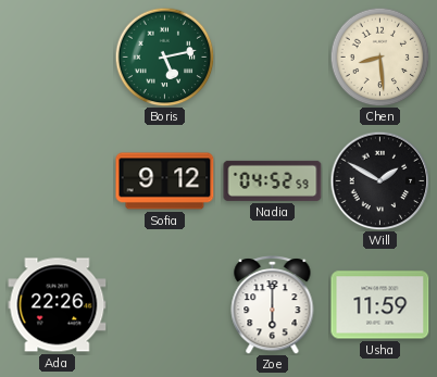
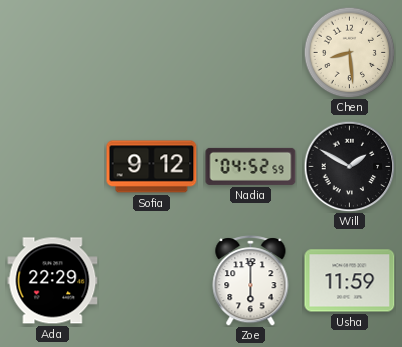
Boris: 5:13 -> none (164, 56)
Ada: 22:26 -> 22:29 (53, 281)
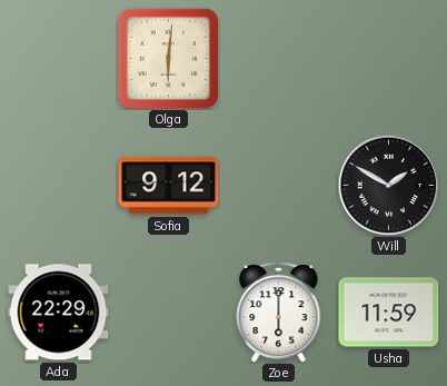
Olga: none -> 6:01 (168, 58)
Chen: 8:29 -> none (349, 52)
Nadia: 04:52 -> none (251, 166)
